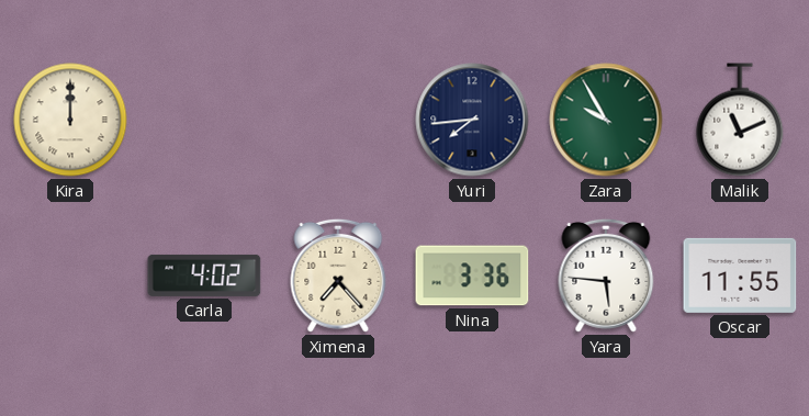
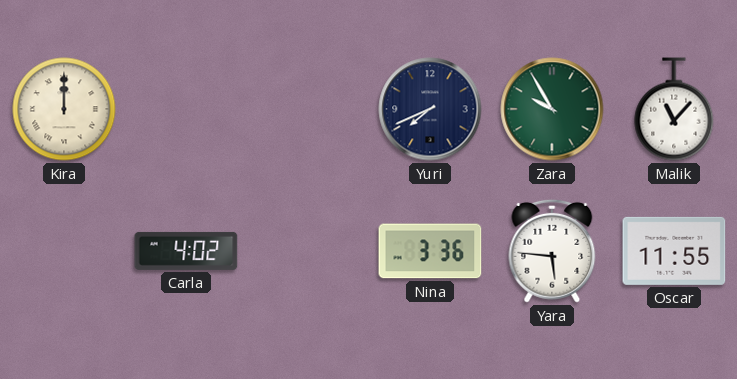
Yuri: 7:44 -> 7:41 (430, 109)
Malik: 11:11 -> 11:07 (674, 109)
Ximena: 7:23 -> none (338, 276)
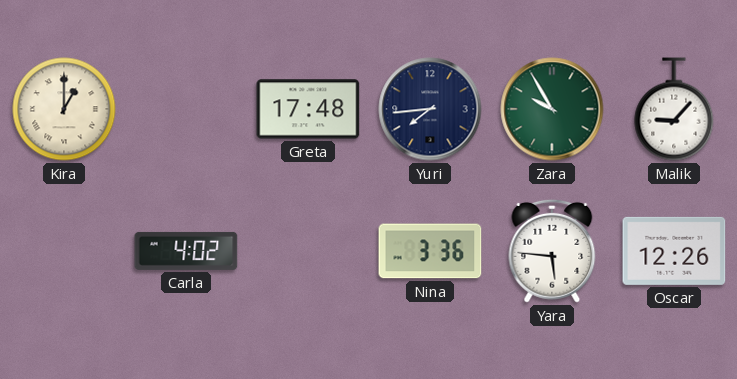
Kira: 12:00 -> 1:00 (64, 109)
Greta: none -> 17:48 (308, 109)
Yuri: 7:41 -> 7:44 (430, 109)
Malik: 11:07 -> 9:07 (674, 109)
Oscar: 11:55 -> 12:26 (674, 251)
